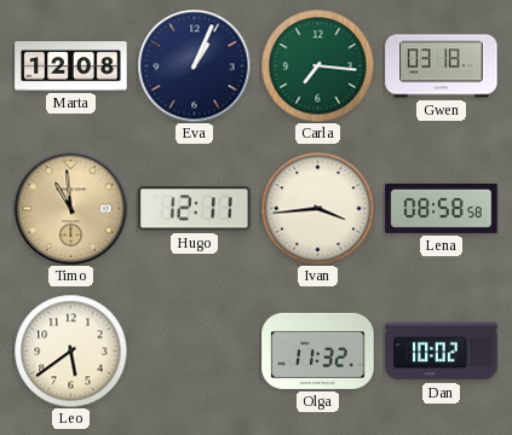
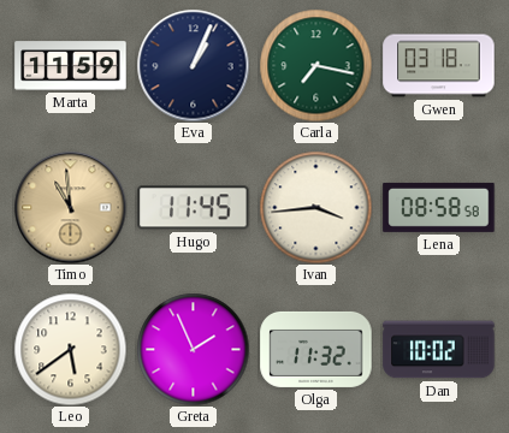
Marta: 12:08 -> 11:59 (71, 66)
Carla: 7:16 -> 7:17 (315, 65)
Hugo: 12:11 -> 11:45 (194, 208)
Greta: none -> 1:56 (193, 349)
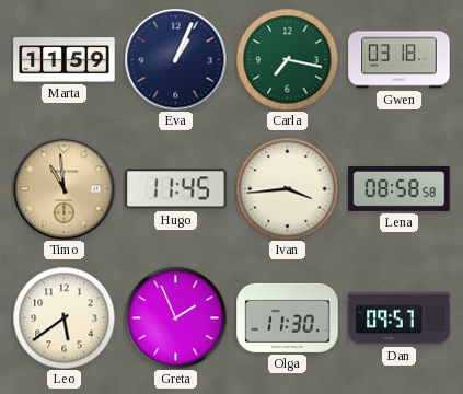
Olga: 11:32 -> 11:30 (288, 317)
Dan: 10:02 -> 09:57 (400, 318)
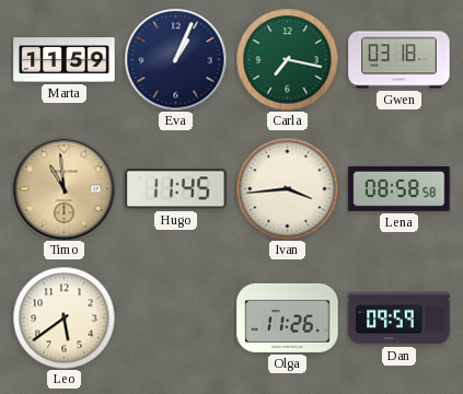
Greta: 1:56 -> none (175, 317)
Olga: 11:30 -> 11:26 (288, 317)
Dan: 09:57 -> 09:59 (400, 318)
